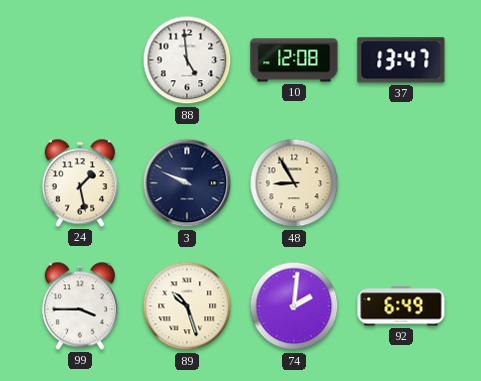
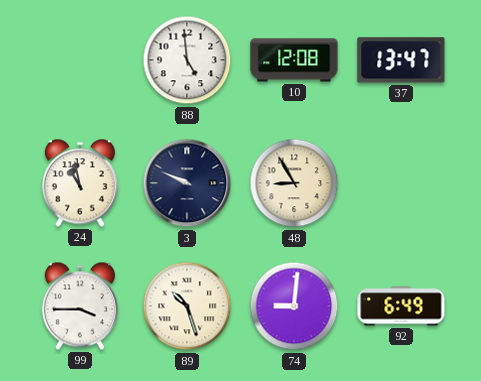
24: 1:28 -> 10:58 (80, 183)
74: 2:01 -> 9:01 (294, 306)
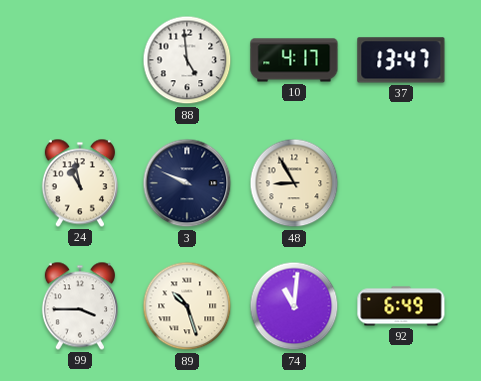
10: 12:08 -> 4:17 (294, 60)
74: 9:01 -> 11:01 (294, 306)
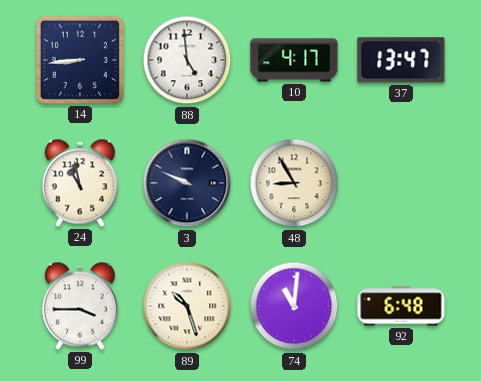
14: none -> 8:44 (80, 60)
92: 6:49 -> 6:48 (401, 306)
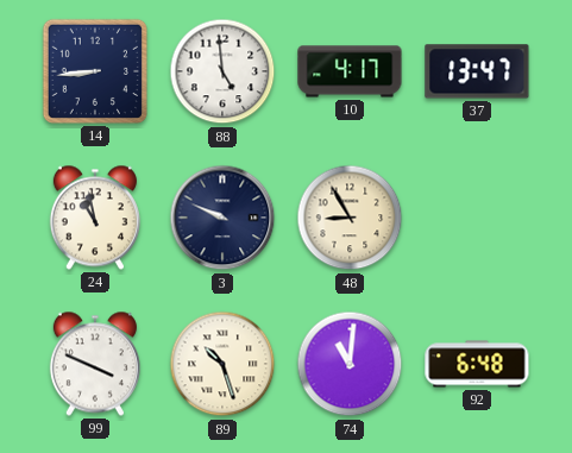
99: 3:45 -> 3:49 (95, 364)
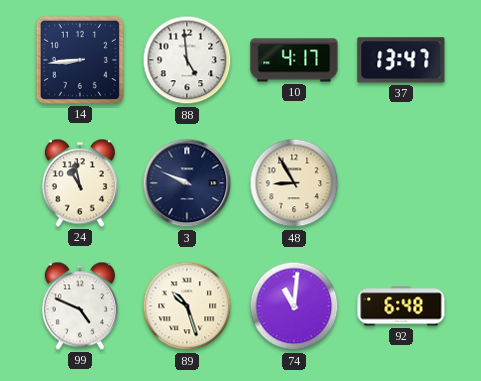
99: 3:49 -> 4:49 (80, 306)
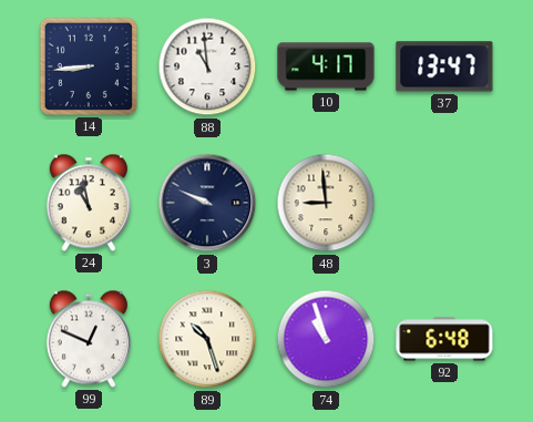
88: 4:59 -> 10:59 (207, 66)
48: 8:55 -> 8:59 (326, 203)
99: 4:49 -> 12:49 (89, 339)
74: 11:01 -> 10:57 (326, 339)
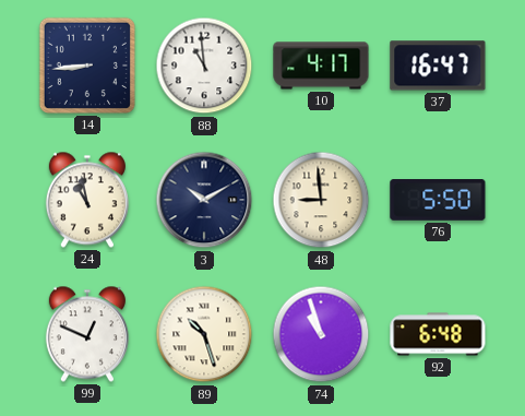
37: 13:47 -> 16:47 (438, 66)
3: 9:49 -> 10:10 (204, 200)
76: none -> 5:50 (438, 201)
